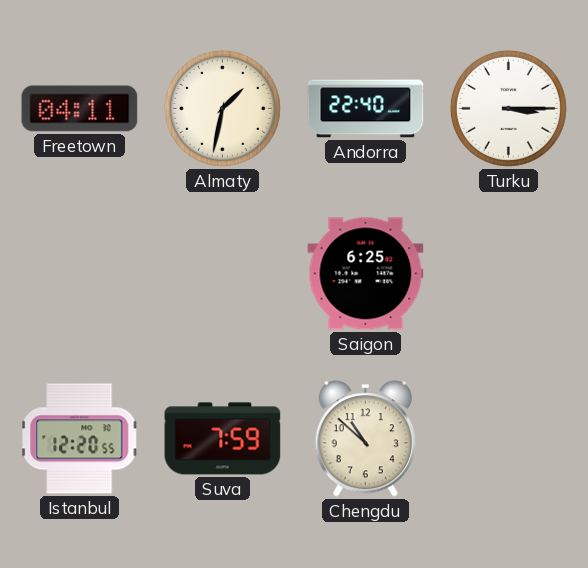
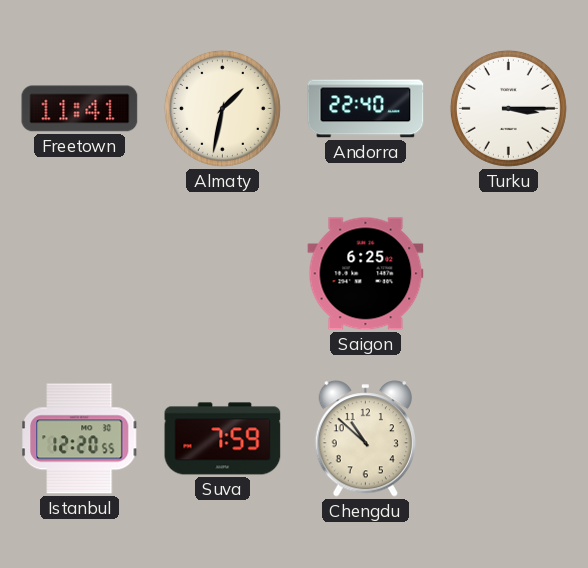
Freetown: 04:11 -> 11:41 (80, 109)
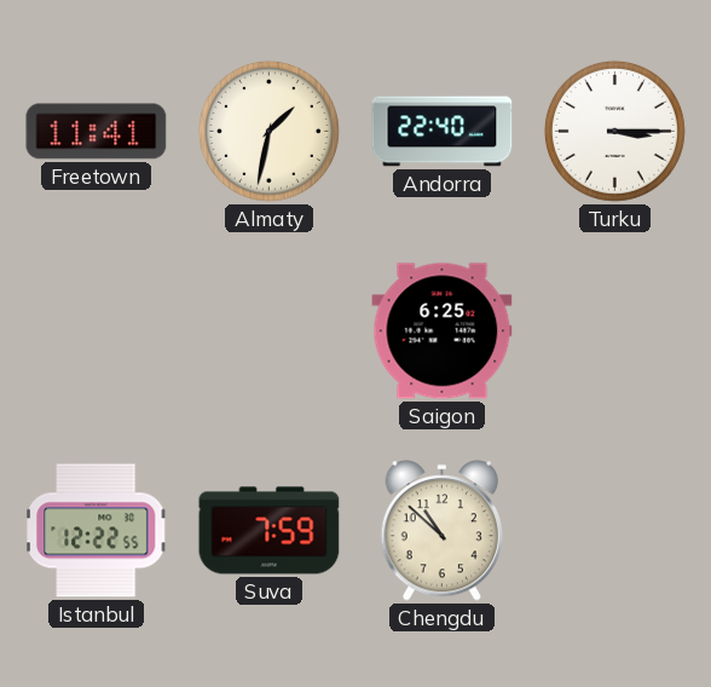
Istanbul: 12:20 -> 12:22 (97, 531)
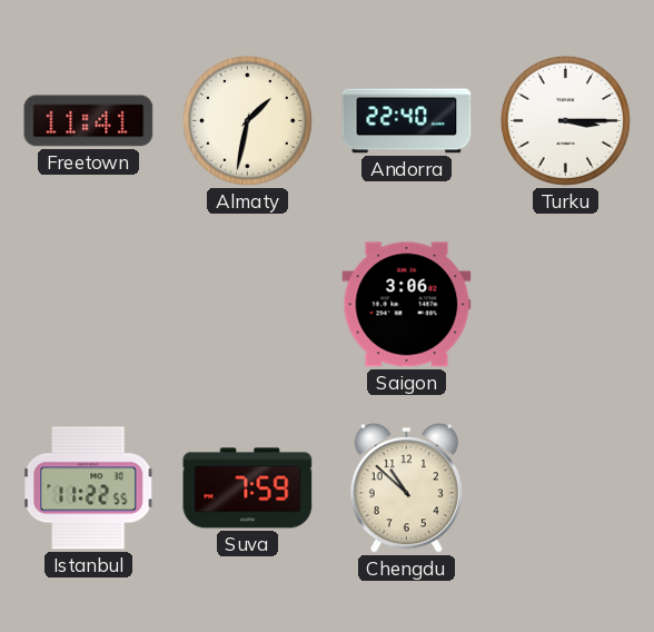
Saigon: 6:25 -> 3:06 (407, 305)
Istanbul: 12:22 -> 11:22 (89, 488)
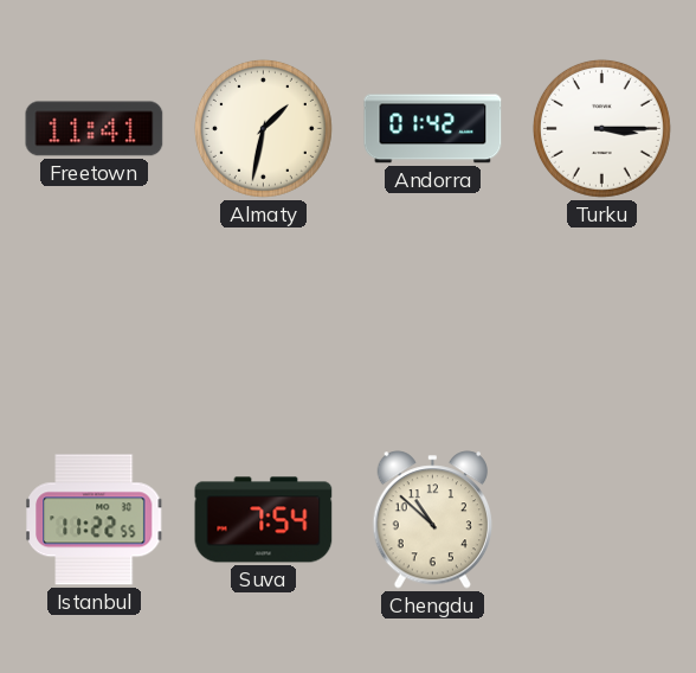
Andorra: 22:40 -> 01:42 (433, 129)
Saigon: 3:06 -> none (407, 305)
Suva: 7:59 -> 7:54 (264, 520)
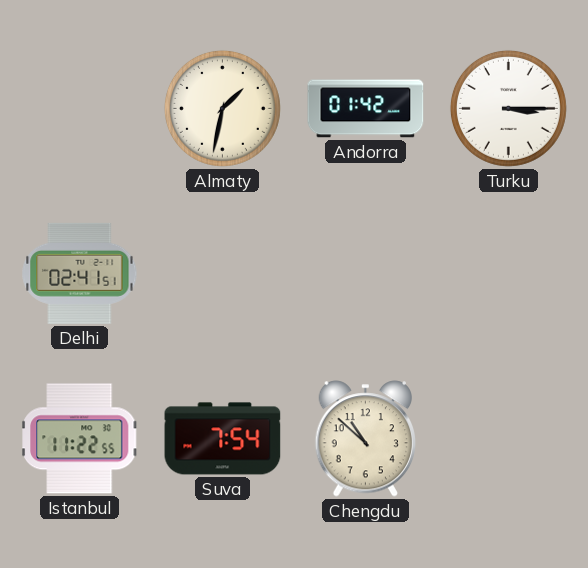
Freetown: 11:41 -> none (95, 129)
Delhi: none -> 02:41 (80, 273)
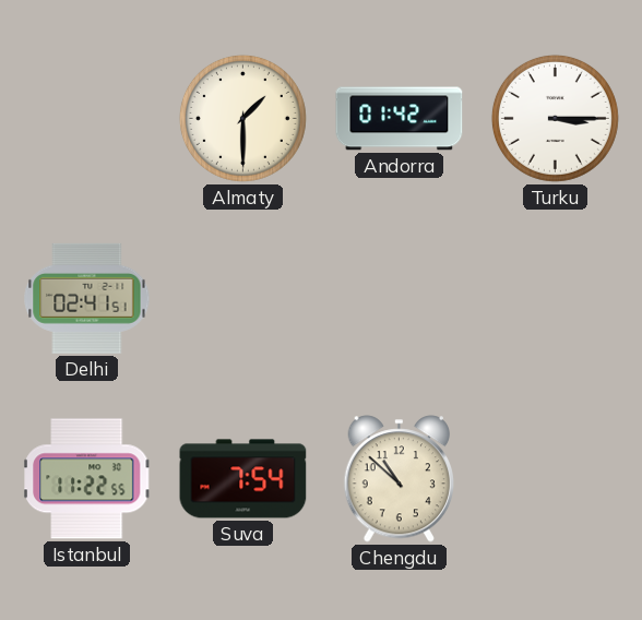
Almaty: 1:32 -> 1:30 (242, 118)
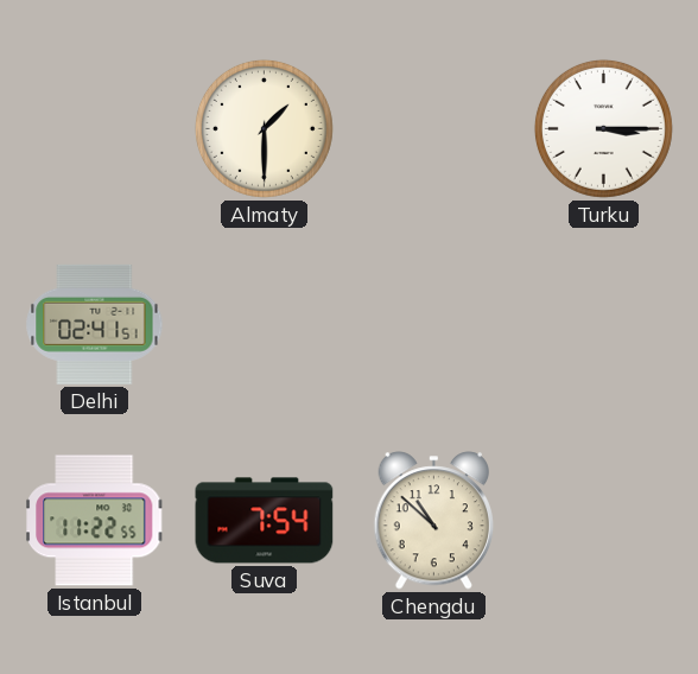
Andorra: 01:42 -> none (400, 119)
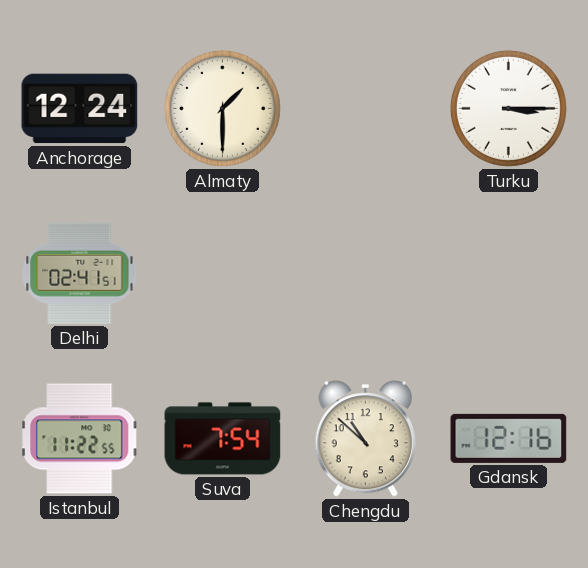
Anchorage: none -> 12:24 (80, 109)
Gdansk: none -> 12:16 (509, 438)
